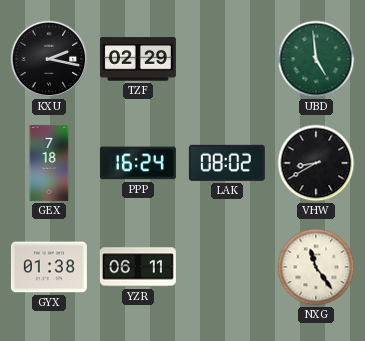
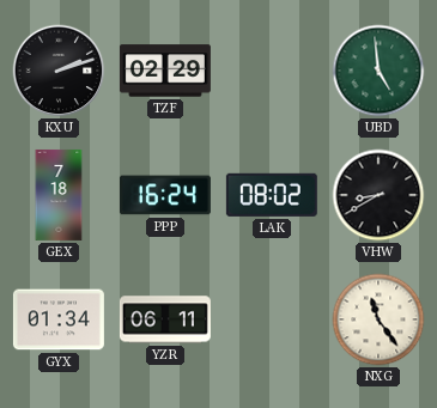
KXU: 2:17 -> 2:12 (59, 71)
GYX: 01:38 -> 01:34 (59, 319)
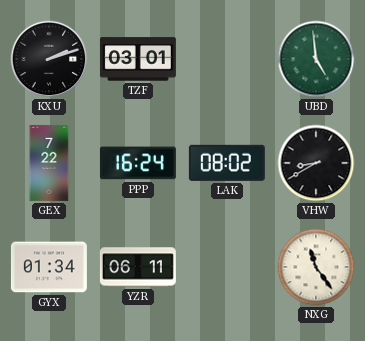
TZF: 02:29 -> 03:01 (138, 59)
GEX: 7:18 -> 7:22 (49, 163)
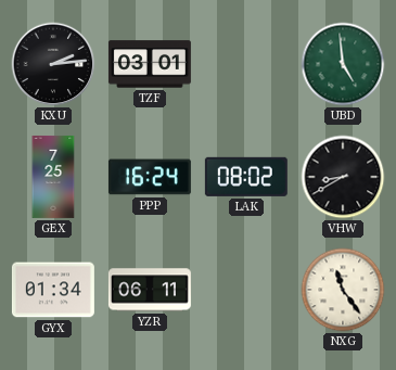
KXU: 2:12 -> 2:14 (53, 64)
GEX: 7:22 -> 7:25 (53, 177)
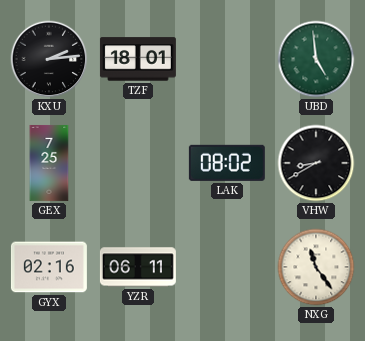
TZF: 03:01 -> 18:01 (138, 59)
PPP: 16:24 -> none (150, 177)
GYX: 01:34 -> 02:16 (49, 267)
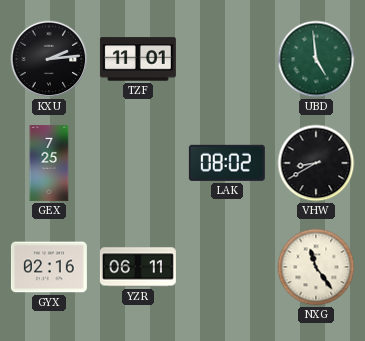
TZF: 18:01 -> 11:01 (138, 59)
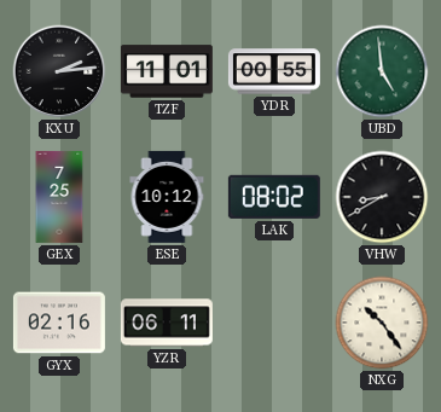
YDR: none -> 00:55 (274, 71)
ESE: none -> 10:12 (167, 197)
NXG: 11:24 -> 10:24 (382, 323)
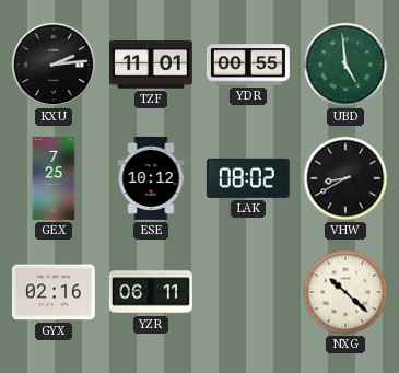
NXG: 10:24 -> 10:22 (345, 292)
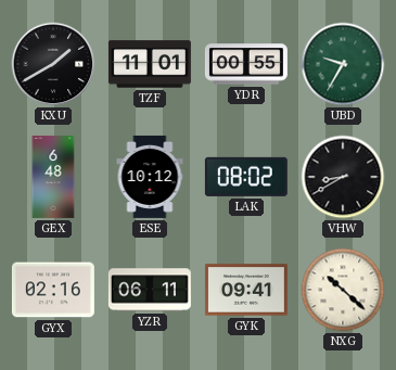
KXU: 2:14 -> 1:40 (53, 64)
UBD: 4:59 -> 9:35 (343, 64)
GEX: 7:25 -> 6:48 (53, 177)
GYK: none -> 09:41 (246, 290)
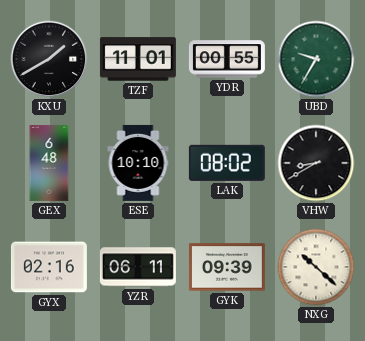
ESE: 10:12 -> 10:10 (138, 163)
GYK: 09:41 -> 09:39 (227, 267)
